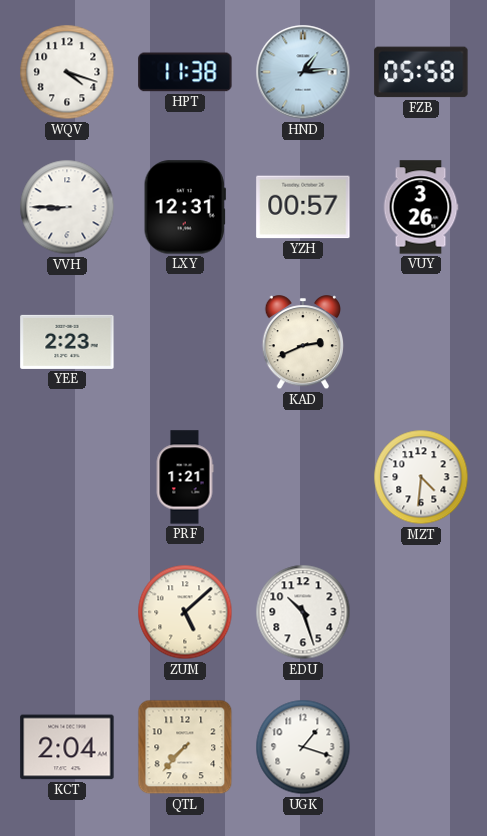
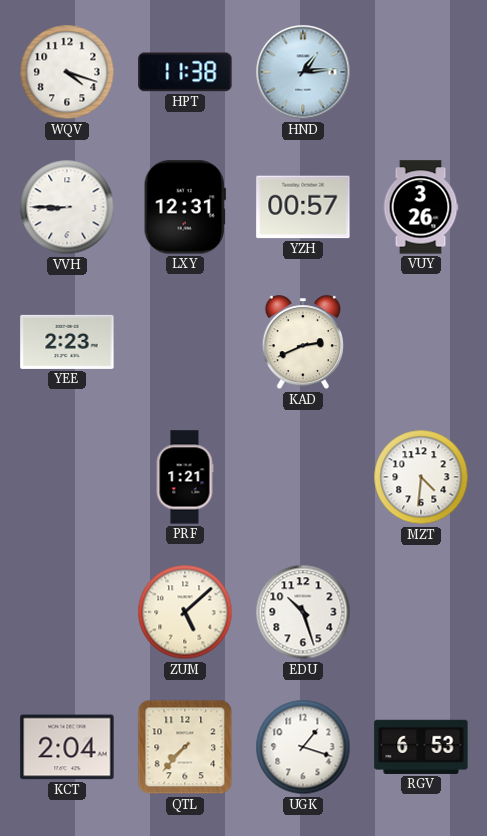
FZB: 05:58 -> none (421, 72)
RGV: none -> 6:53 (421, 747)
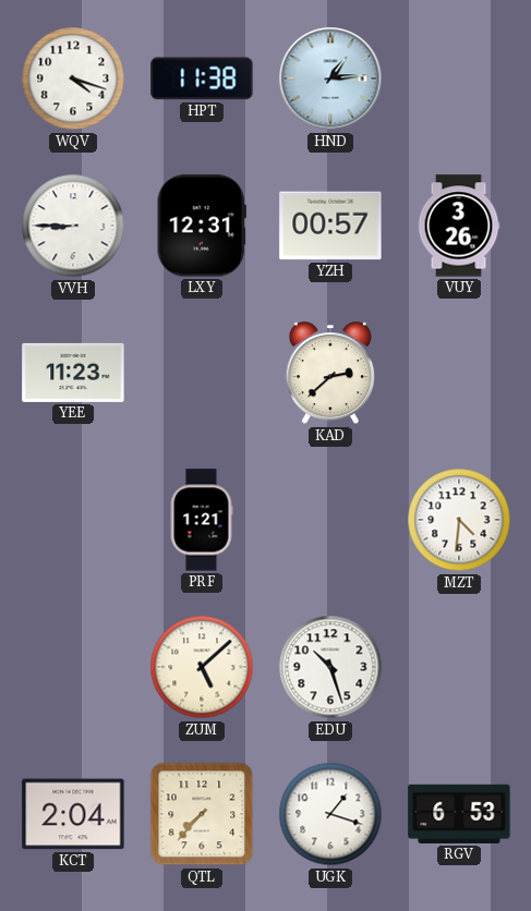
YEE: 2:23 -> 11:23 (73, 373)
KAD: 2:41 -> 2:38 (329, 374)
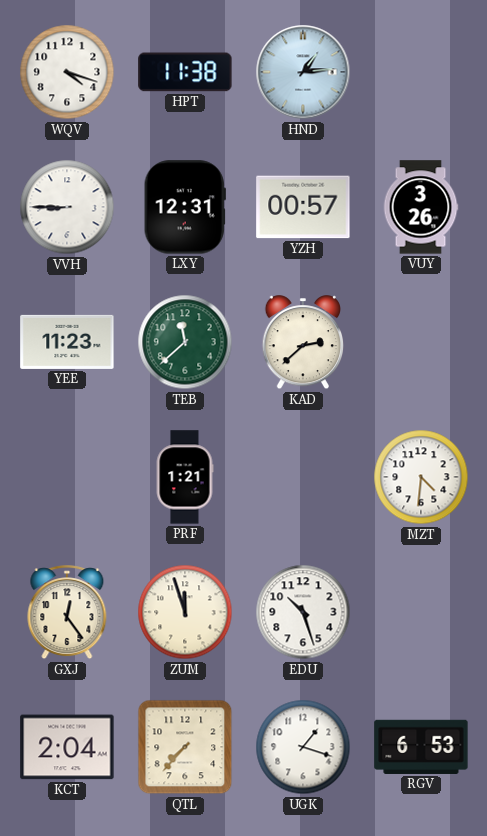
TEB: none -> 11:38 (185, 342)
GXJ: none -> 12:24 (67, 613)
ZUM: 5:08 -> 11:57 (185, 612)
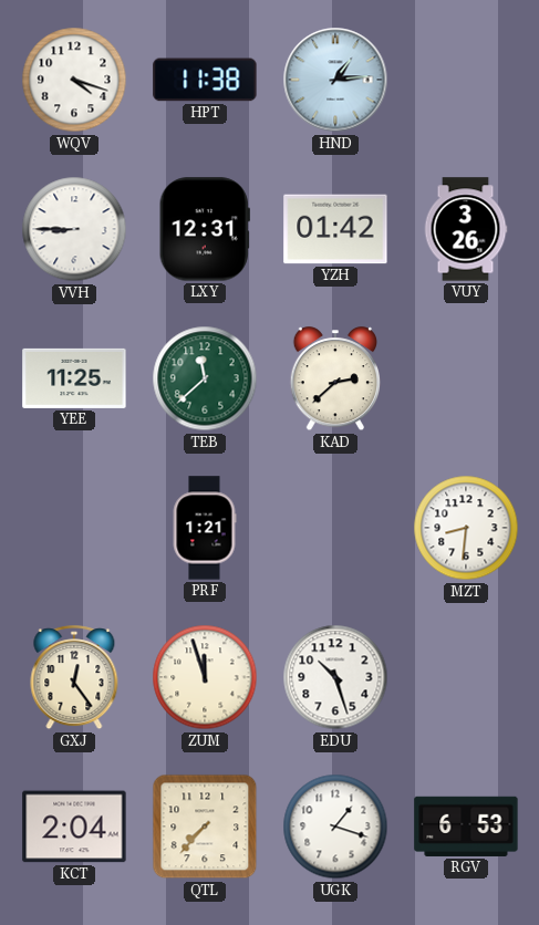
YZH: 00:57 -> 01:42 (335, 229)
YEE: 11:23 -> 11:25 (74, 378)
MZT: 4:31 -> 8:31 (466, 528)
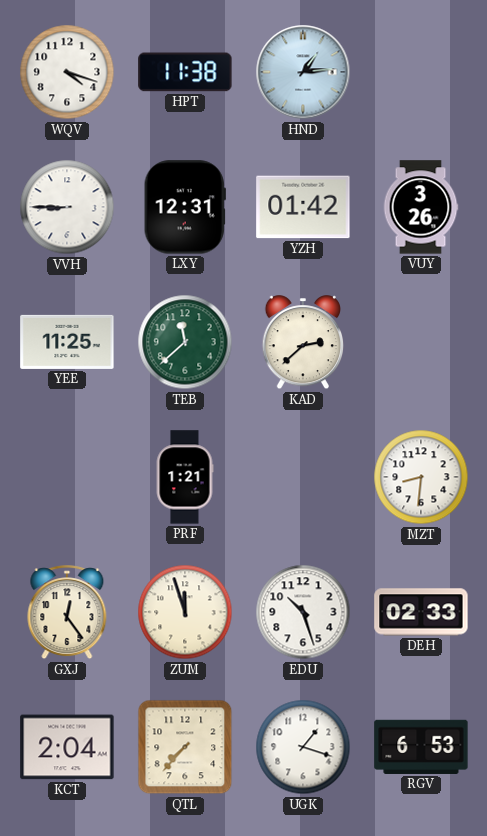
DEH: none -> 02:33 (421, 612)
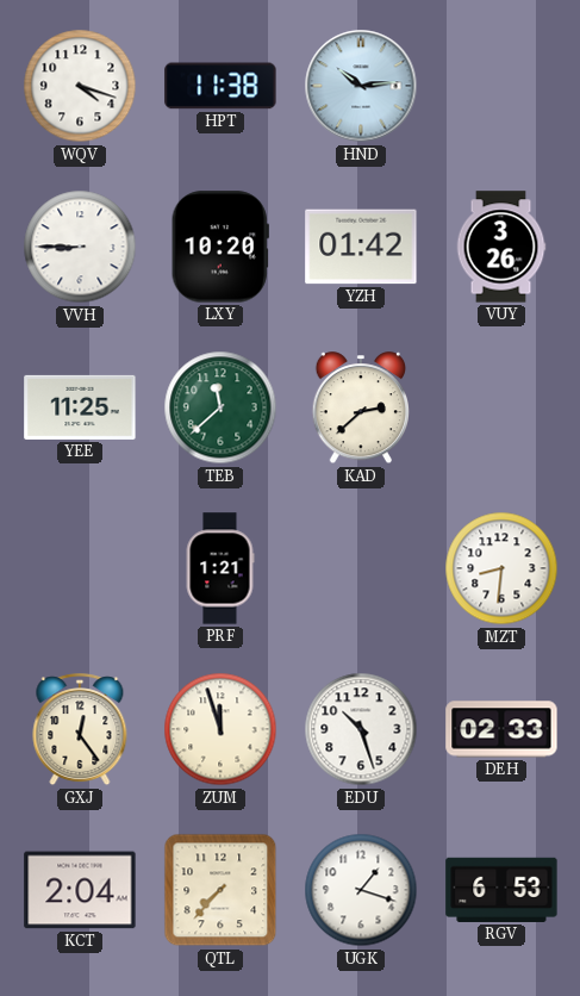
HND: 1:14 -> 10:14 (361, 86)
LXY: 12:31 -> 10:20 (220, 247)
